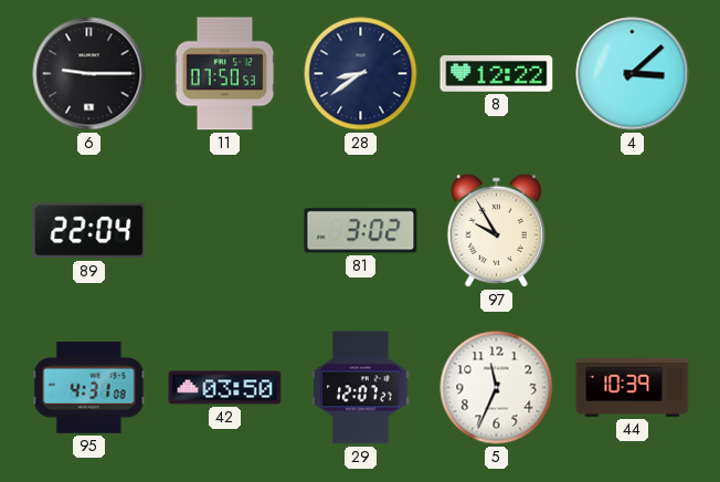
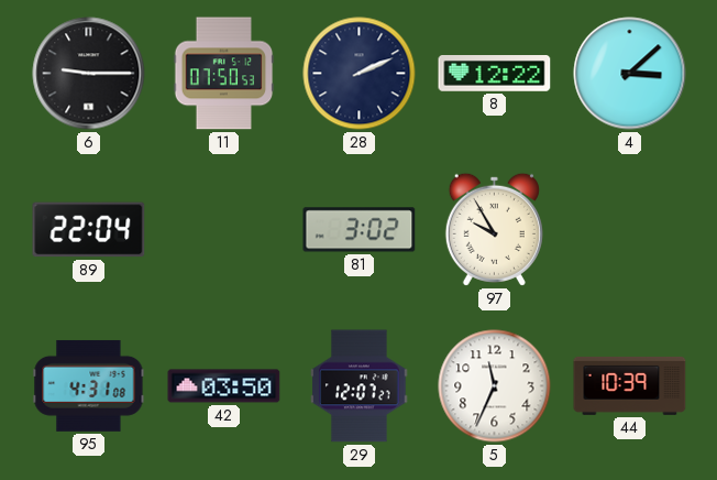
28: 8:39 -> 2:11 (360, 74)
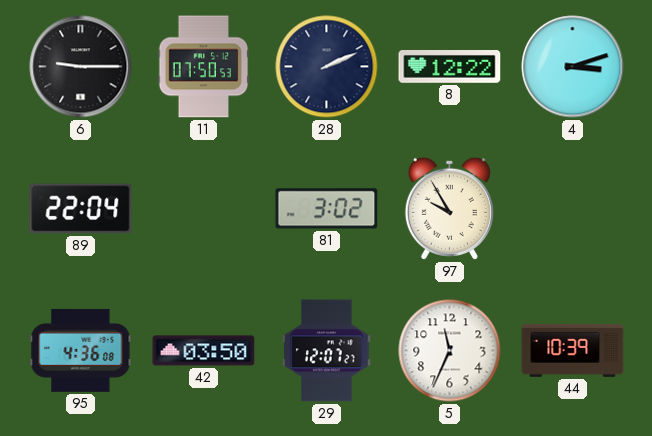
4: 3:08 -> 3:12 (573, 67)
95: 4:31 -> 4:36 (81, 350)
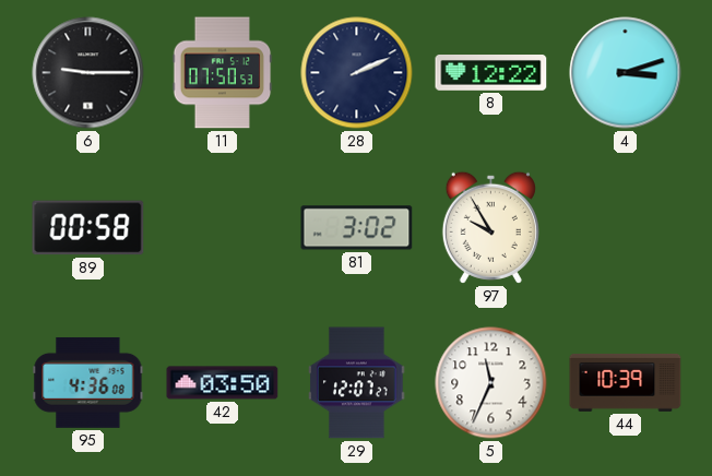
89: 22:04 -> 00:58 (88, 228)
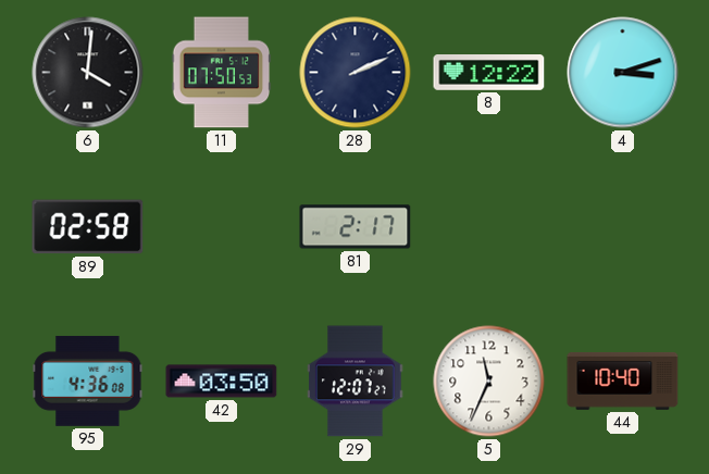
6: 9:15 -> 4:01 (88, 73)
89: 00:58 -> 02:58 (88, 227)
81: 3:02 -> 2:17 (356, 227)
97: 9:55 -> none (490, 227)
44: 10:39 -> 10:40 (623, 381)
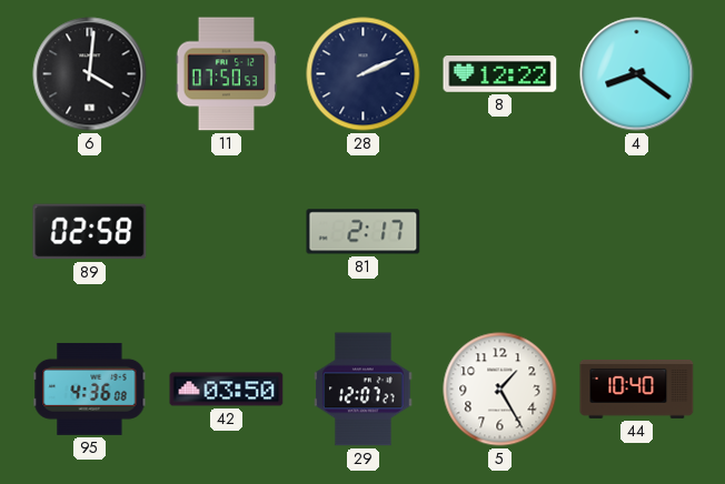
4: 3:12 -> 8:21 (637, 74)
5: 11:34 -> 1:25 (500, 390)
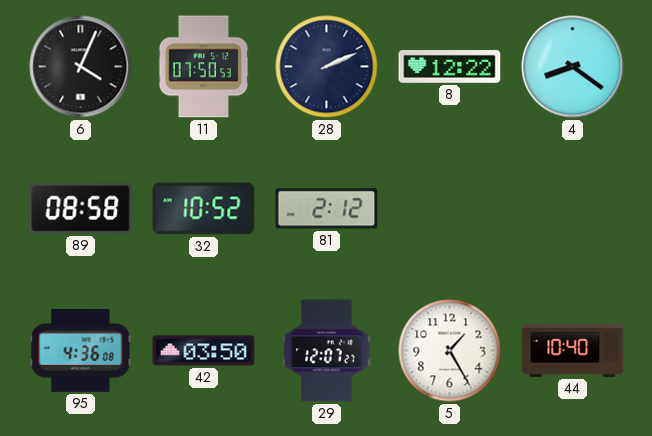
6: 4:01 -> 4:04 (81, 67)
89: 02:58 -> 08:58 (81, 209)
32: none -> 10:52 (204, 209)
81: 2:17 -> 2:12 (327, 209)
